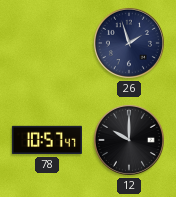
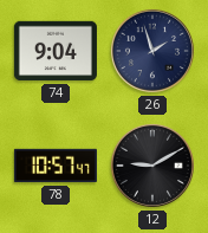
74: none -> 9:04 (56, 51)
12: 10:00 -> 9:10 (152, 166)
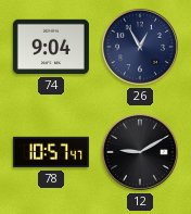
26: 1:57 -> 12:55 (140, 47)
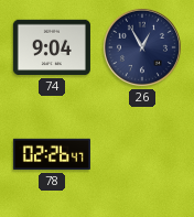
78: 10:57 -> 02:26 (52, 154)
12: 9:10 -> none (140, 152)
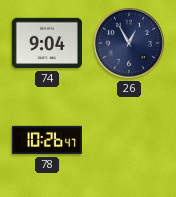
78: 02:26 -> 10:26 (47, 140)
